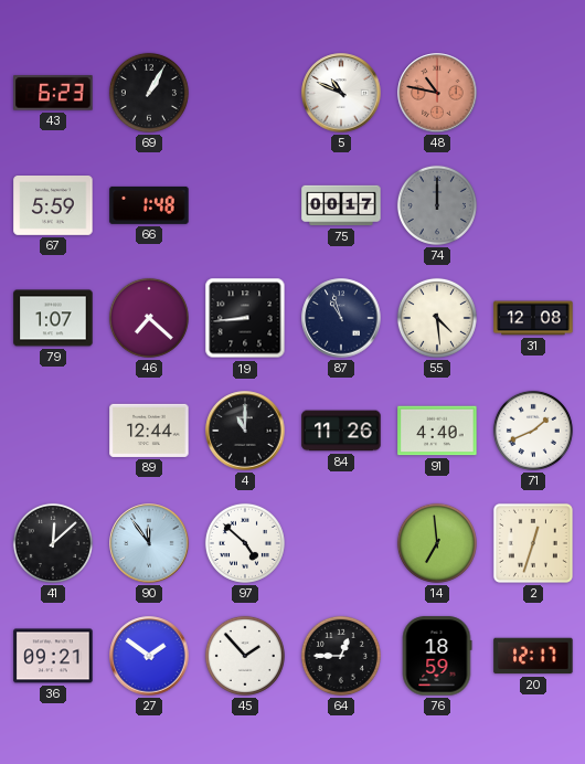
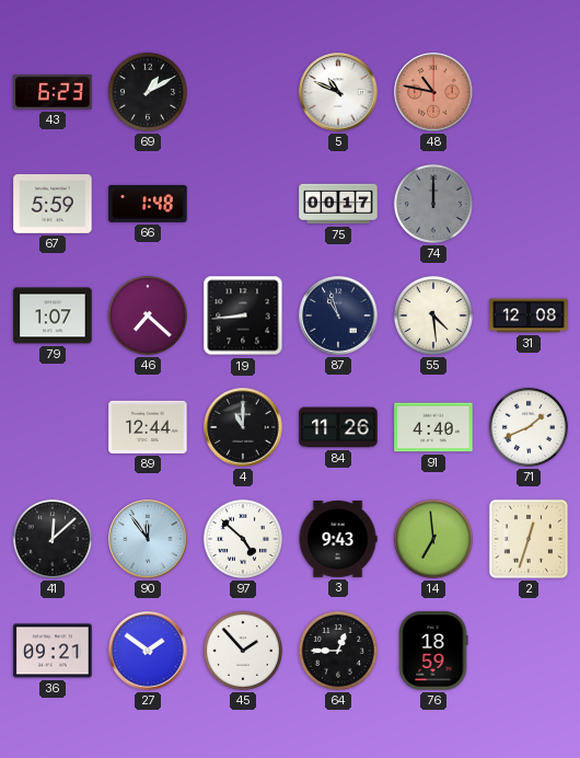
69: 1:05 -> 1:10 (148, 92)
3: none -> 9:43 (338, 540)
20: 12:17 -> none (533, 656)
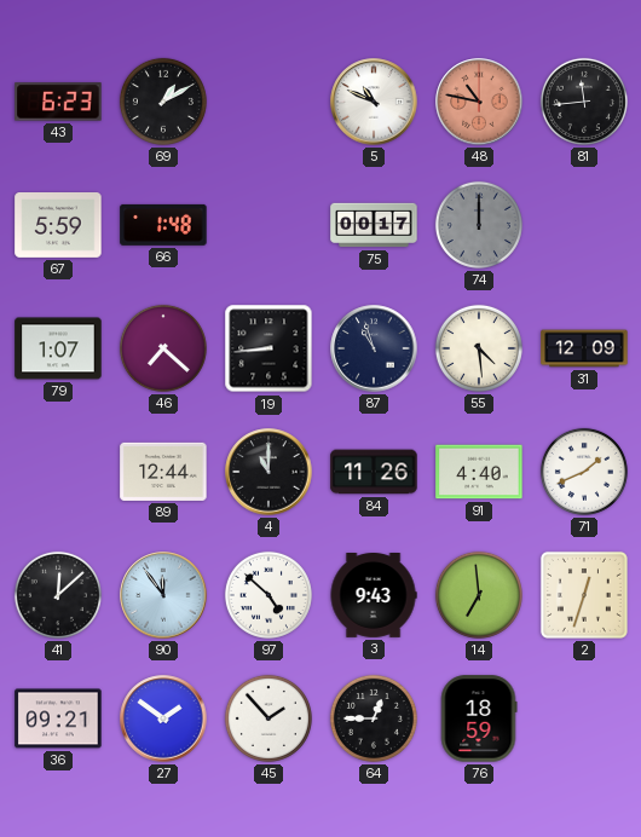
81: none -> 11:44 (584, 102)
31: 12:08 -> 12:09 (584, 348)
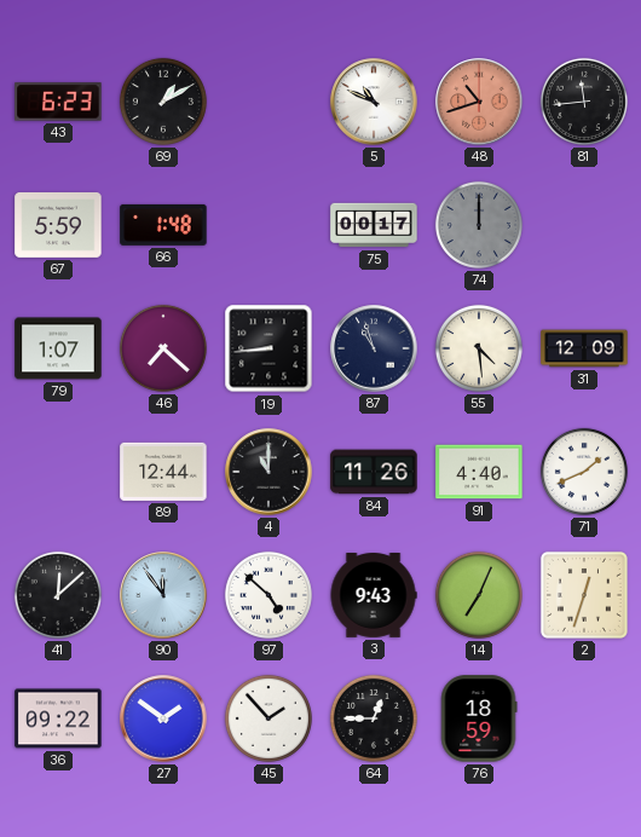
48: 10:47 -> 10:42 (479, 102)
14: 6:59 -> 7:04 (479, 595)
36: 09:21 -> 09:22 (58, 718)
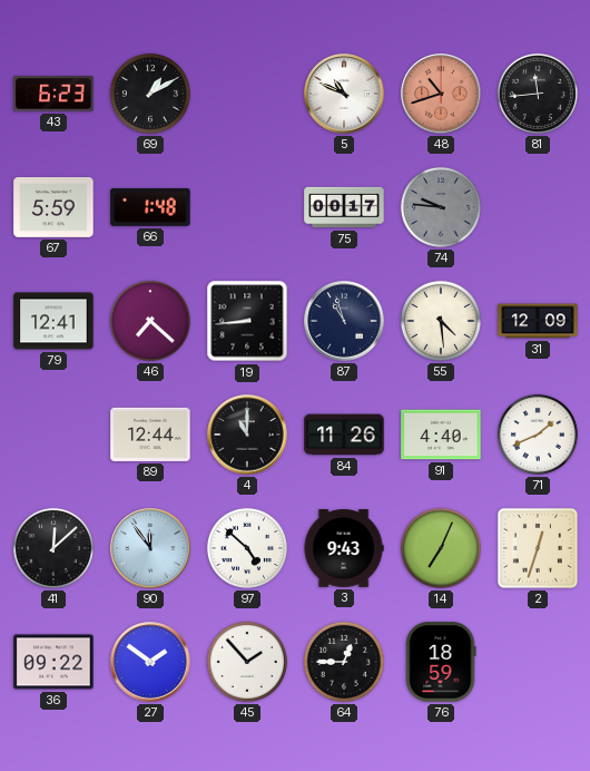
74: 12:00 -> 9:46 (441, 207)
79: 1:07 -> 12:41 (53, 321)
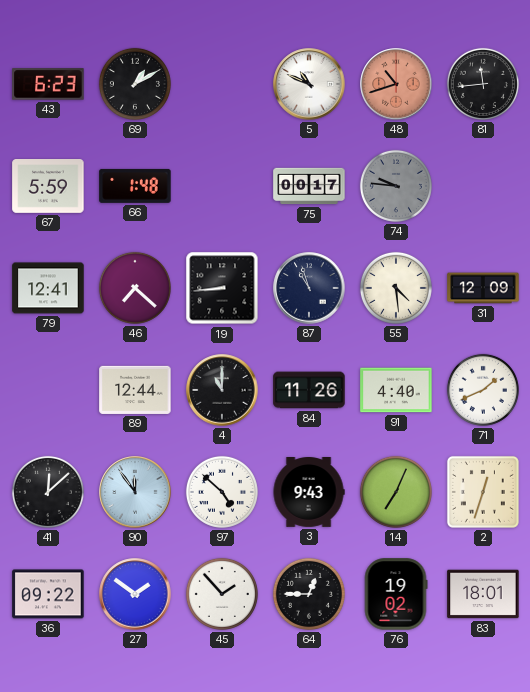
76: 18:59 -> 19:02 (396, 594)
83: none -> 18:01 (483, 594)
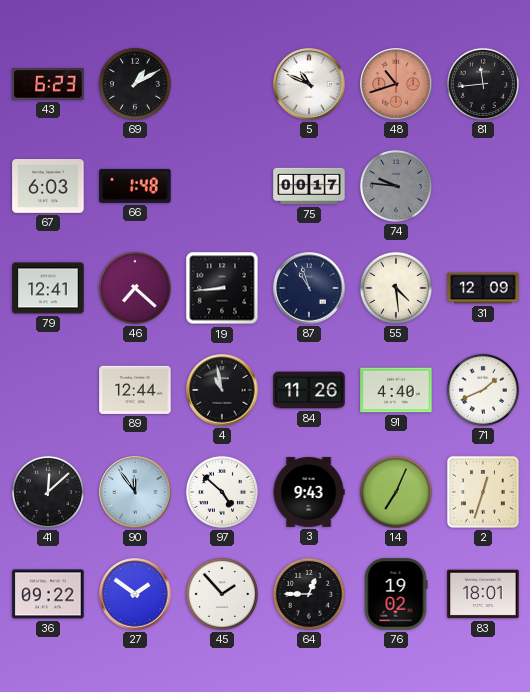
67: 5:59 -> 6:03 (48, 187)
4: 11:00 -> 10:58 (222, 390)
